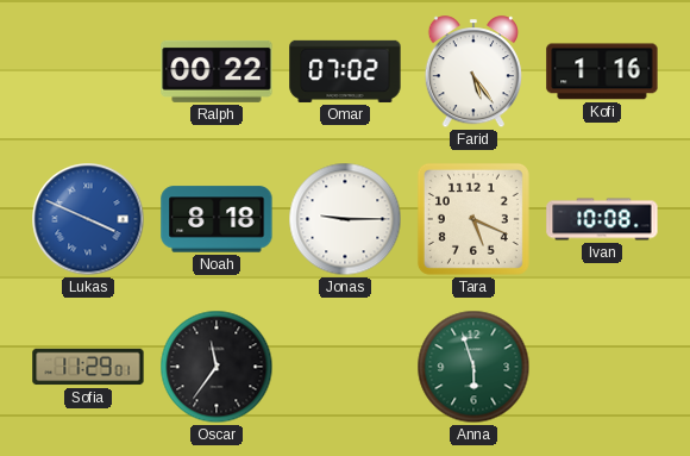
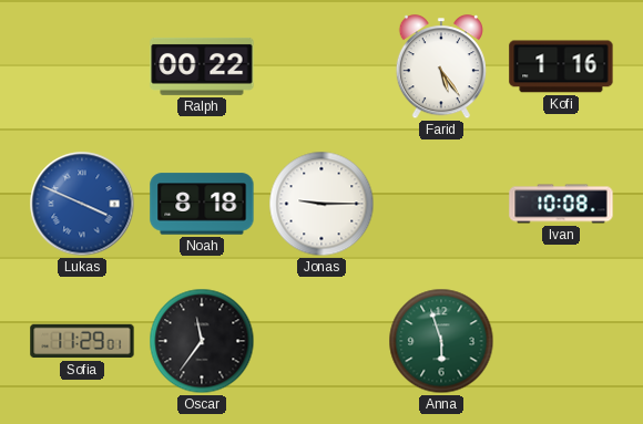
Omar: 07:02 -> none (345, 71)
Tara: 5:19 -> none (473, 219)
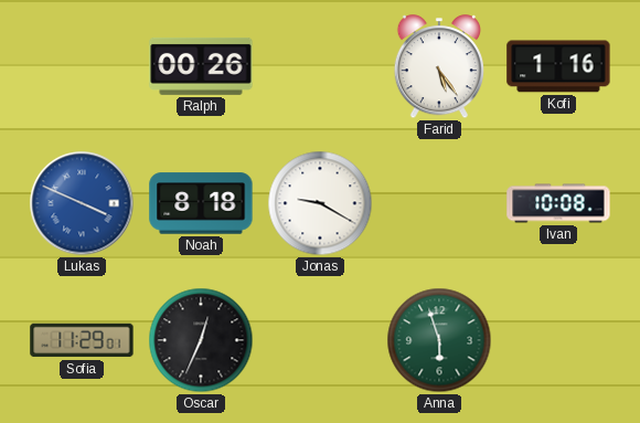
Ralph: 00:22 -> 00:26 (201, 66)
Jonas: 9:15 -> 9:20 (320, 203)
Oscar: 11:36 -> 12:34 (201, 340)
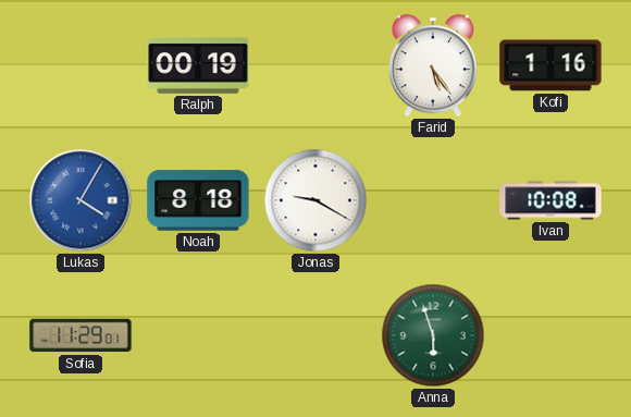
Ralph: 00:26 -> 00:19 (198, 65)
Lukas: 3:49 -> 4:05 (81, 200)
Oscar: 12:34 -> none (201, 340)
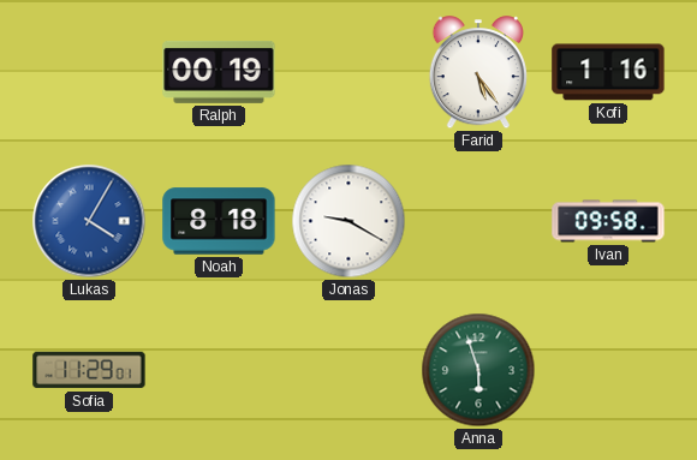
Ivan: 10:08 -> 09:58 (608, 221)
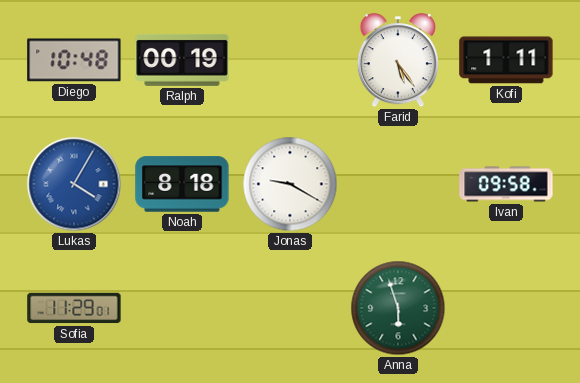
Diego: none -> 10:48 (74, 60)
Kofi: 1:16 -> 1:11 (506, 60)
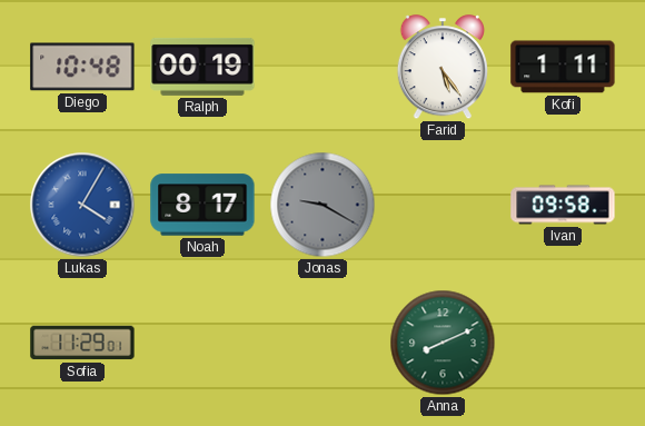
Noah: 8:18 -> 8:17 (202, 205)
Jonas dial: white -> grey (322, 205)
Anna: 5:57 -> 8:11 (443, 343)
